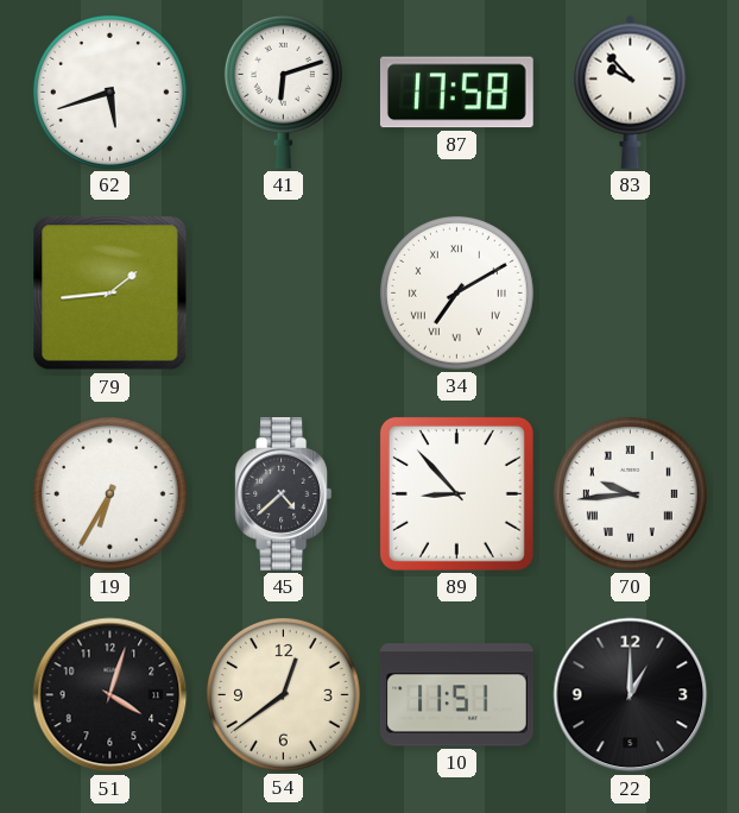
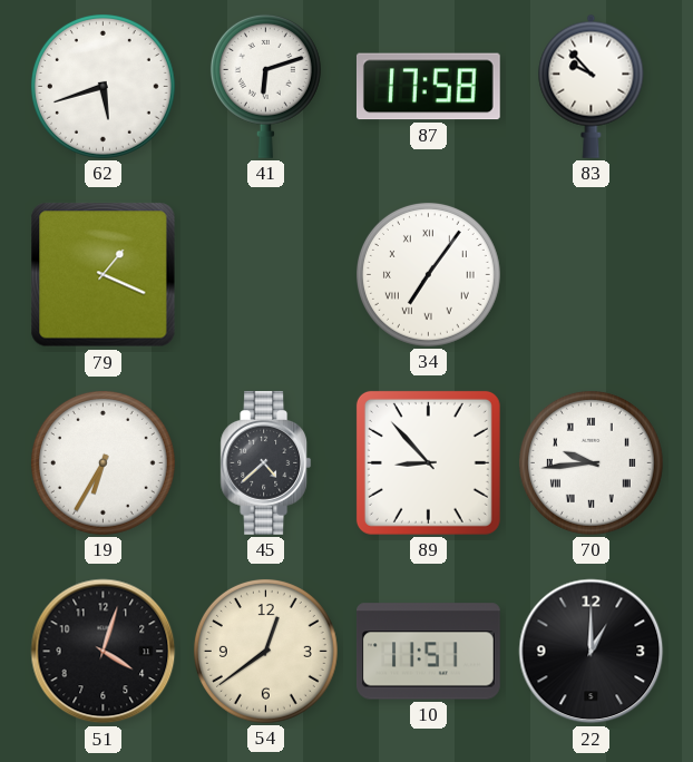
79: 1:44 -> 1:19 (104, 275)
34: 7:10 -> 7:06 (428, 274)
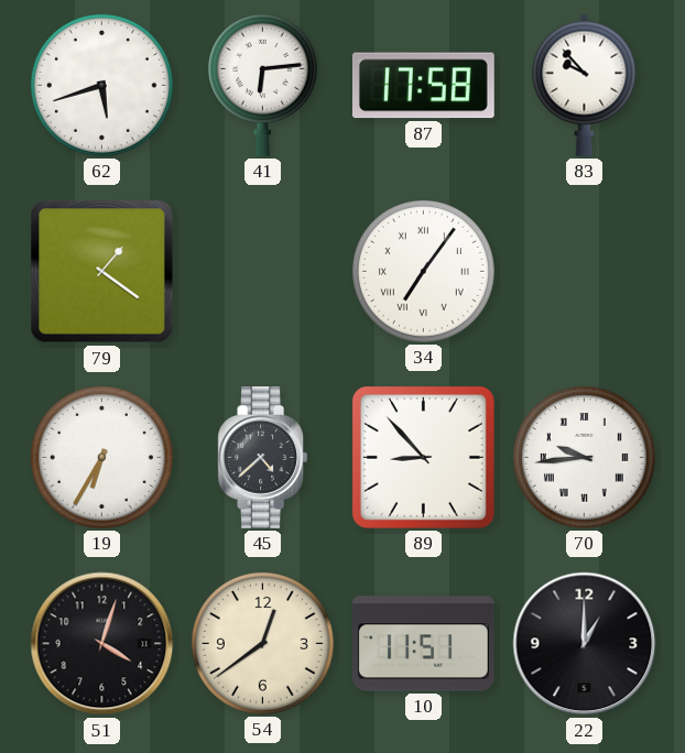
41: 6:12 -> 6:14 (262, 85)
79: 1:19 -> 1:21 (102, 272)
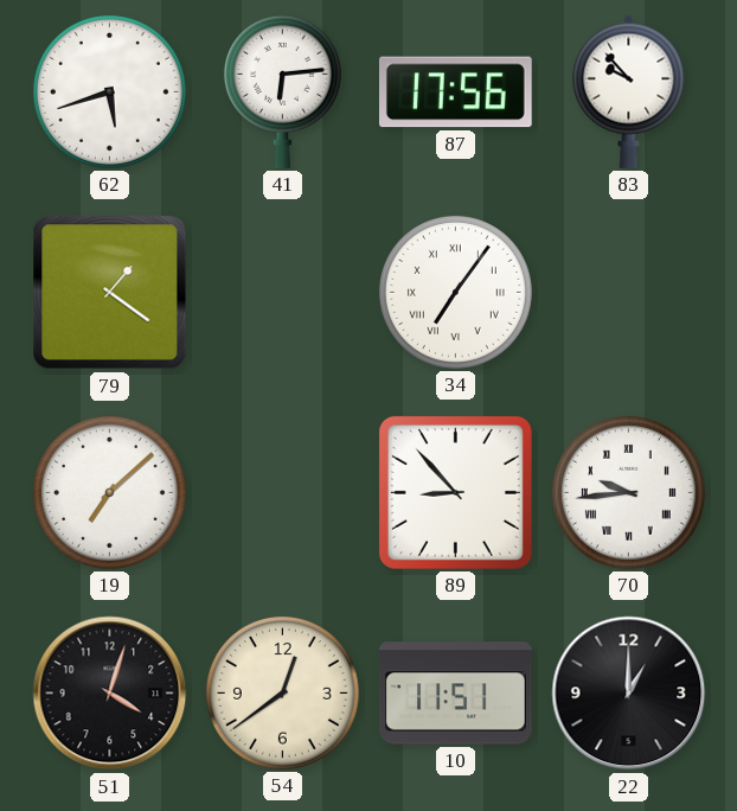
87: 17:58 -> 17:56 (455, 92)
19: 6:35 -> 7:08 (109, 492)
45: 4:38 -> none (263, 458)
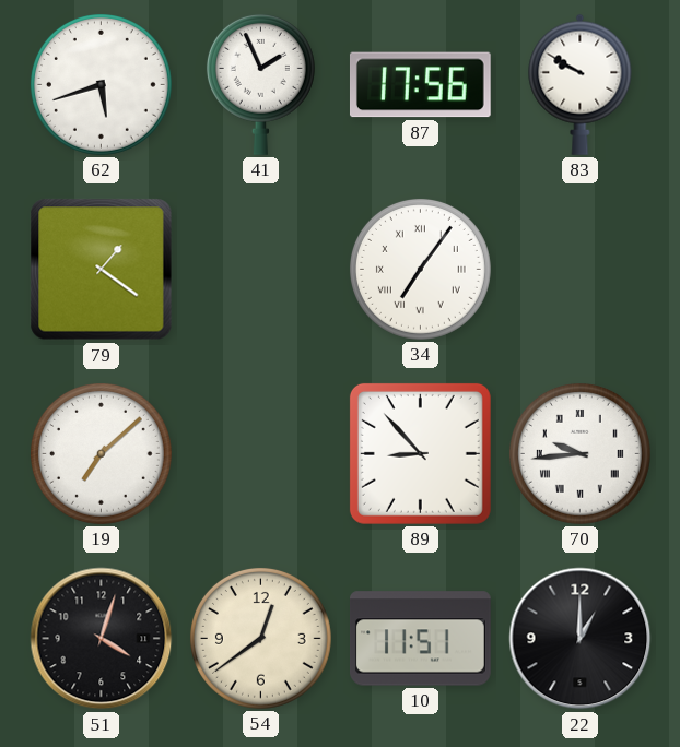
41: 6:14 -> 1:56 (260, 84)
83: 9:53 -> 9:50 (581, 84)
